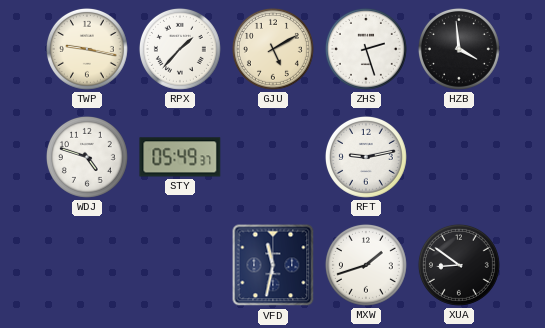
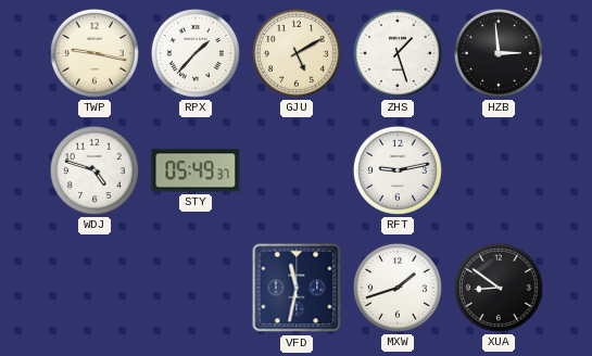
ZHS: 2:27 -> 1:27 (398, 53)
HZB: 3:59 -> 2:59 (499, 53)
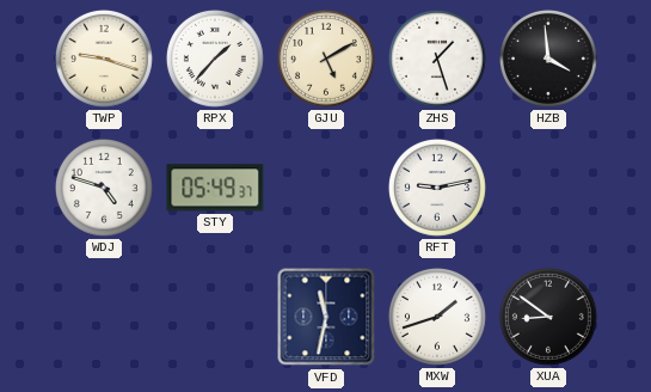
TWP: 9:17 -> 9:18 (104, 59)
HZB: 2:59 -> 3:59 (548, 59)
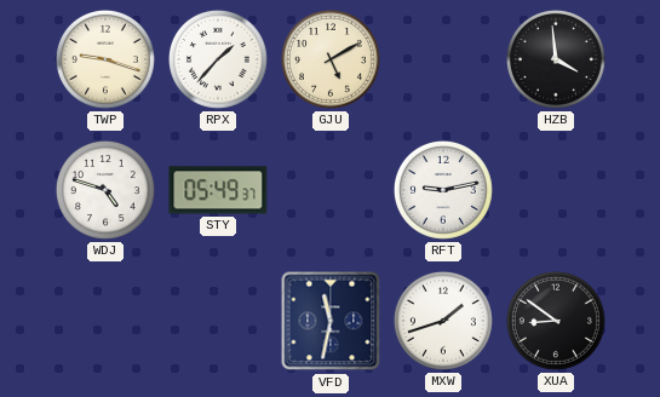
ZHS: 1:27 -> none (437, 59)
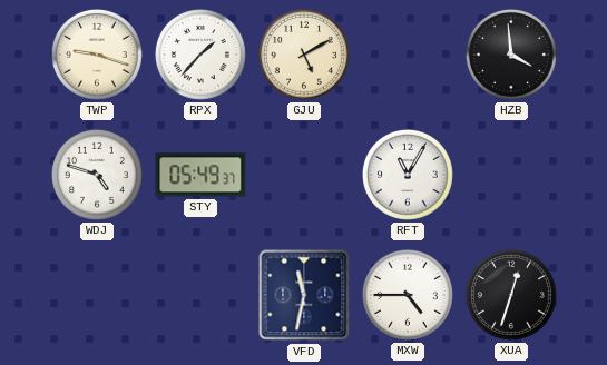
RFT: 9:13 -> 11:05 (408, 175)
MXW: 1:42 -> 4:45 (408, 295)
XUA: 8:51 -> 12:33 (511, 295)
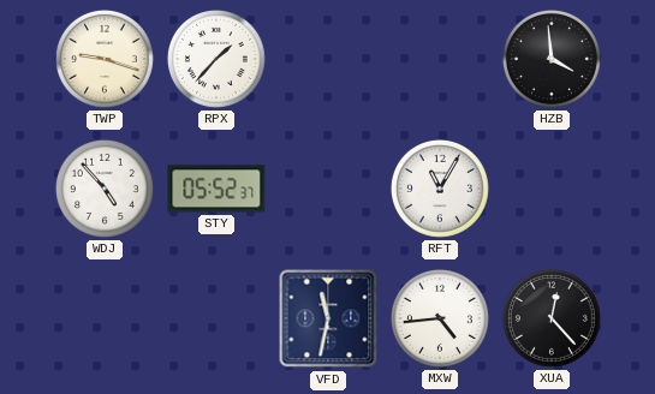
GJU: 5:10 -> none (304, 55)
WDJ: 4:48 -> 4:53 (105, 189)
STY: 05:49 -> 05:52 (216, 189)
MXW: 4:45 -> 4:44 (440, 318)
XUA: 12:33 -> 12:23 (552, 318)
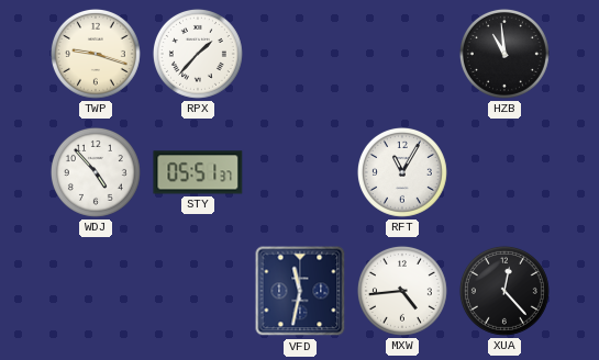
HZB: 3:59 -> 10:59 (504, 54)
STY: 05:52 -> 05:51 (198, 172)
